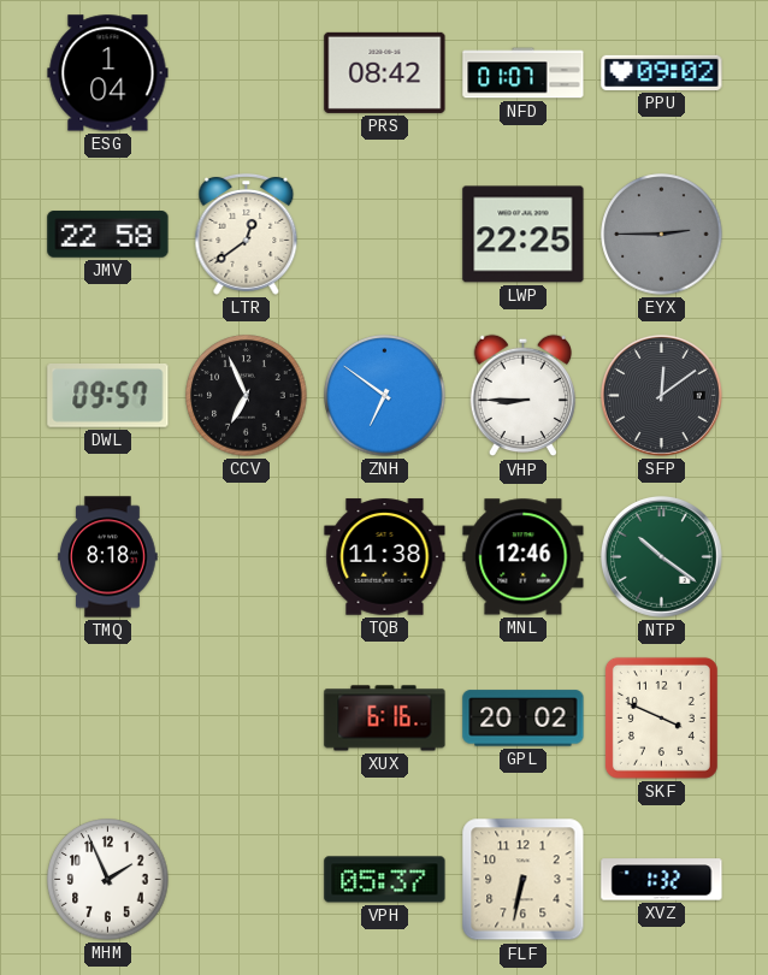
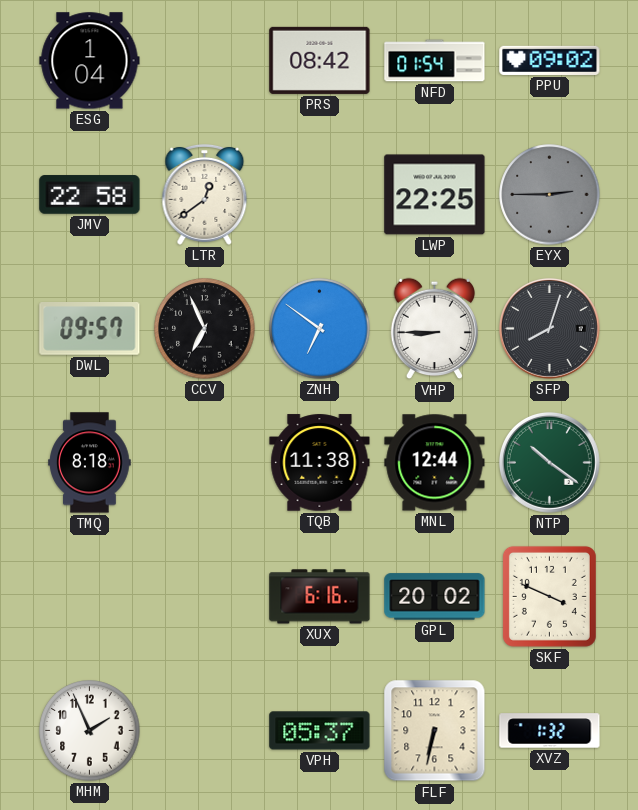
NFD: 01:07 -> 01:54 (435, 61)
SFP: 12:09 -> 8:03 (549, 328)
MNL: 12:46 -> 12:44 (435, 463)
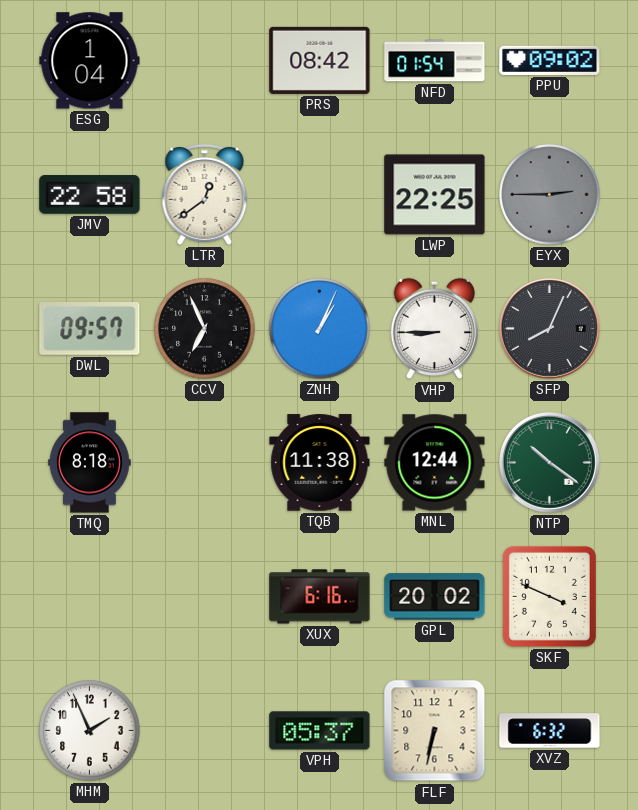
ZNH: 6:51 -> 1:04 (320, 329)
SFP: 8:03 -> 8:04 (549, 328)
XVZ: 1:32 -> 6:32 (550, 731)
